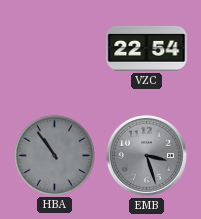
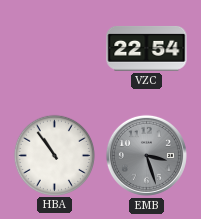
HBA dial: grey -> white (54, 155)
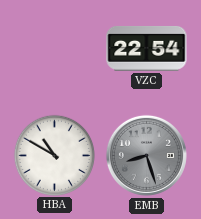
HBA: 10:54 -> 10:50 (54, 155)
EMB: 3:27 -> 8:27 (146, 155)
